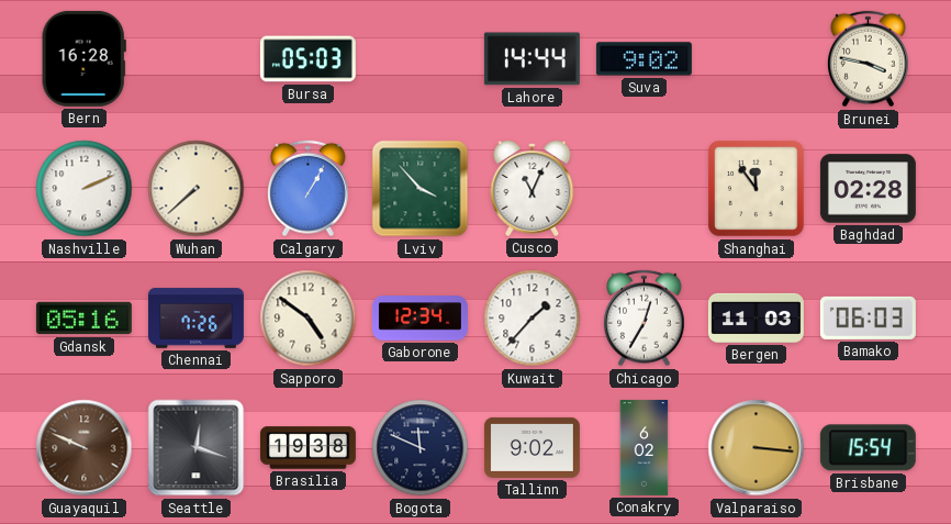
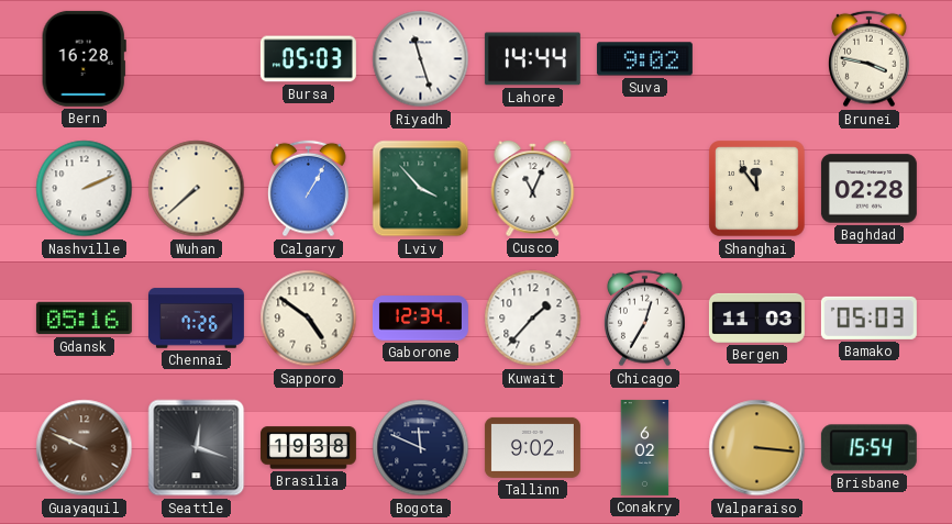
Riyadh: none -> 11:27 (421, 59)
Bamako: 06:03 -> 05:03 (868, 317)
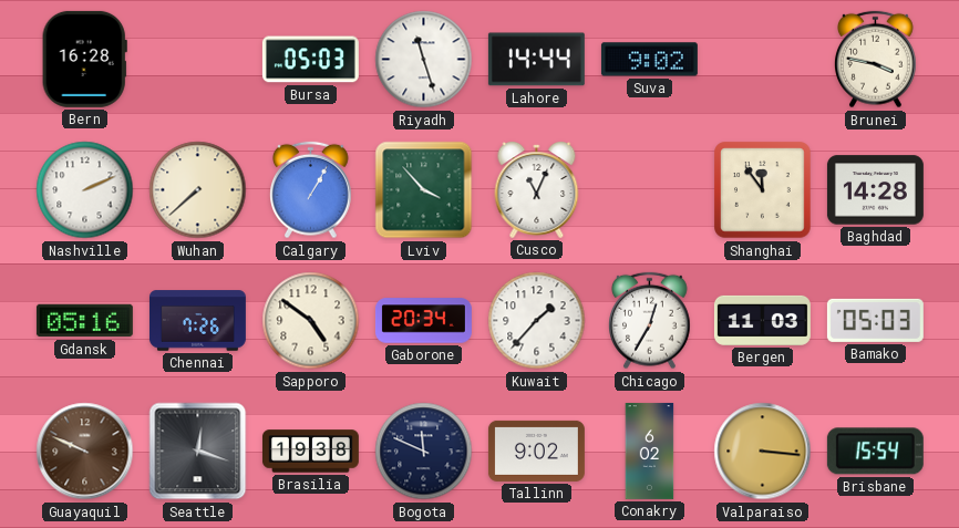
Baghdad: 02:28 -> 14:28 (875, 190)
Gaborone: 12:34 -> 20:34 (423, 321)
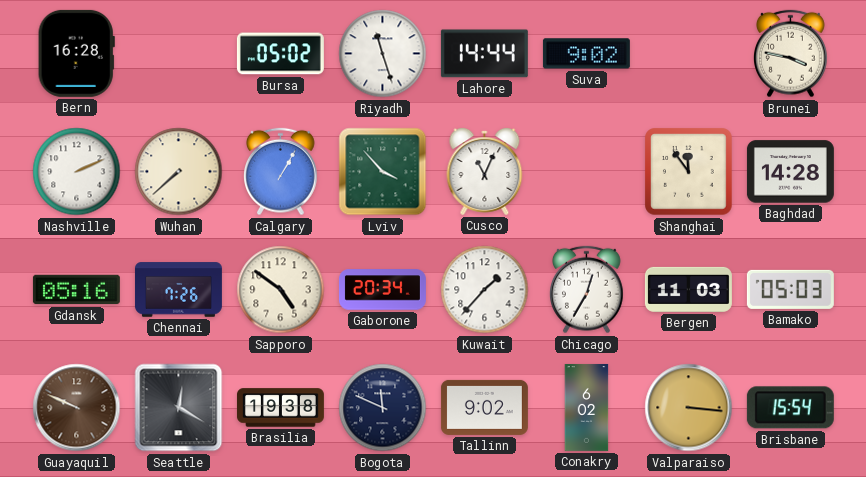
Bursa: 05:03 -> 05:02 (280, 54)
Seattle: 12:18 -> 12:20 (179, 408)
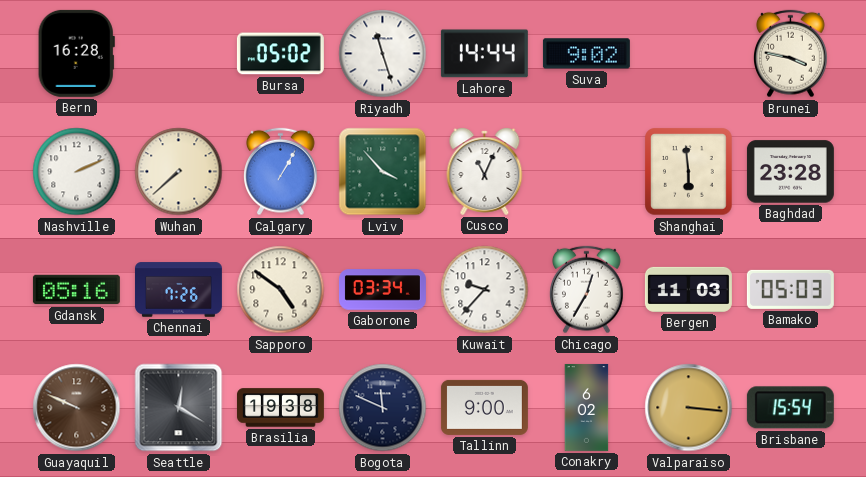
Shanghai: 11:54 -> 5:59 (689, 172)
Baghdad: 14:28 -> 23:28 (790, 172)
Gaborone: 20:34 -> 03:34 (382, 290)
Kuwait: 1:37 -> 9:37 (485, 290)
Tallinn: 9:02 -> 9:00 (484, 407)
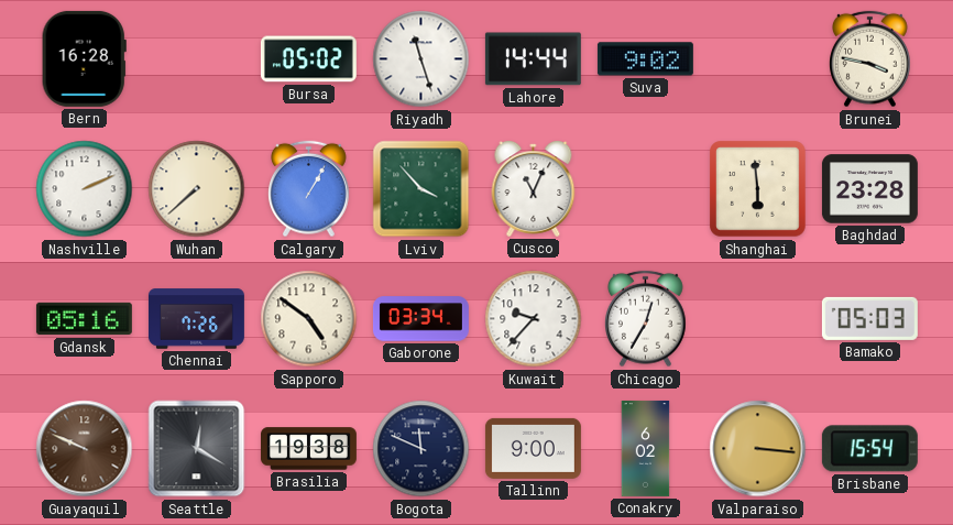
Bergen: 11:03 -> none (688, 289)
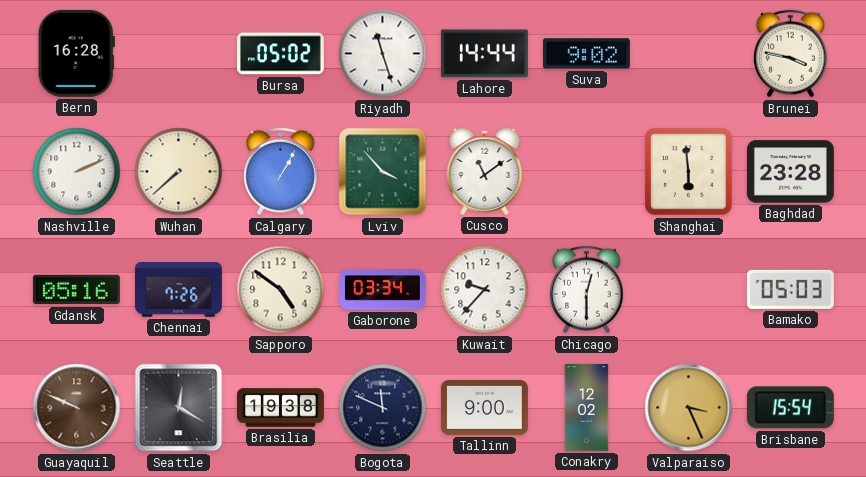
Cusco: 11:04 -> 11:09 (485, 172)
Chicago: 12:35 -> 12:30 (587, 290)
Conakry: 6:02 -> 12:02 (587, 407)
Valparaiso: 3:16 -> 3:26 (689, 408)
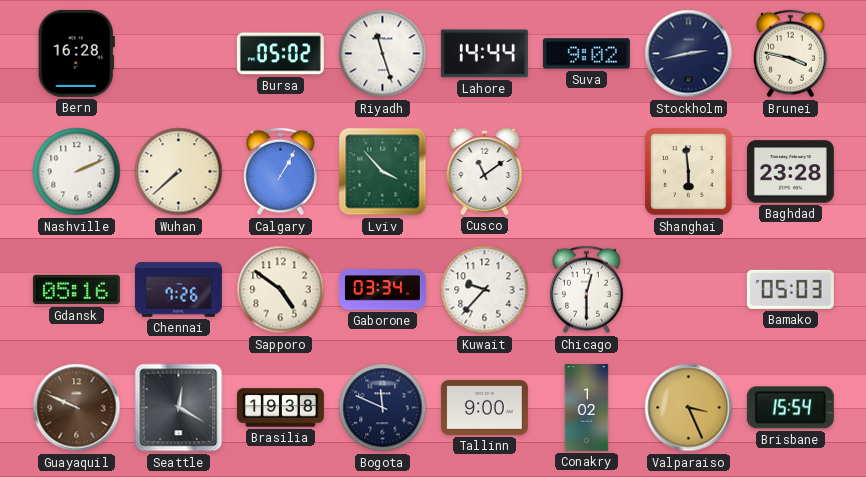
Stockholm: none -> 2:43 (689, 54)
Conakry: 12:02 -> 1:02 (587, 407)
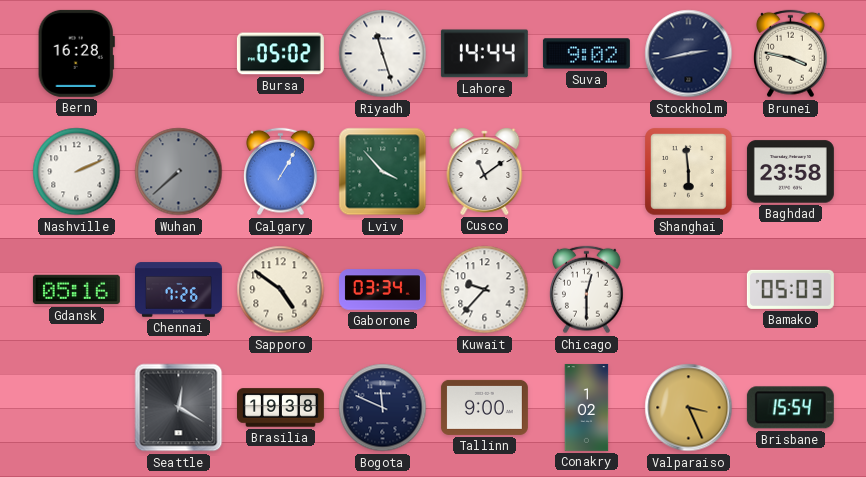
Wuhan dial: cream -> grey (179, 172)
Baghdad: 23:28 -> 23:58 (790, 172)
Guayaquil: 9:49 -> none (77, 408)
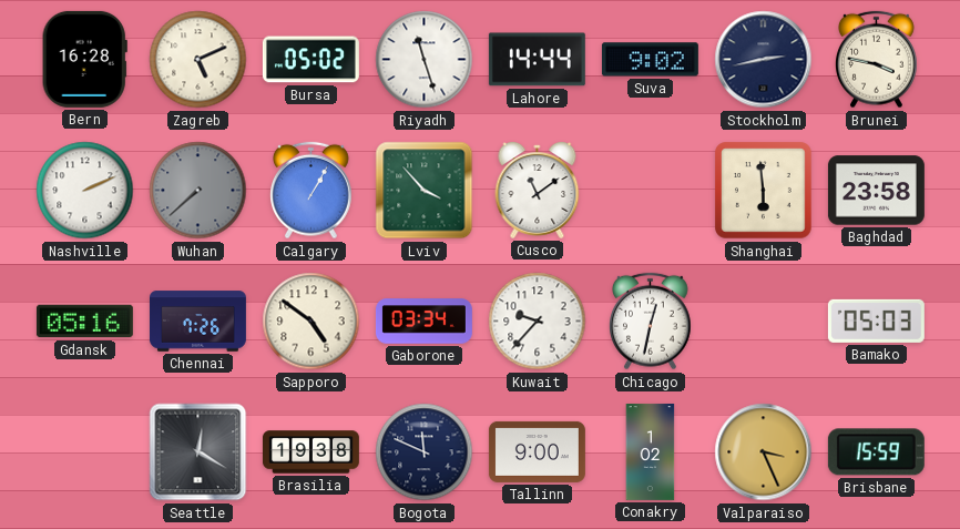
Zagreb: none -> 5:11 (198, 60)
Chicago: 12:30 -> 12:32 (651, 322)
Brisbane: 15:54 -> 15:59 (876, 452)
